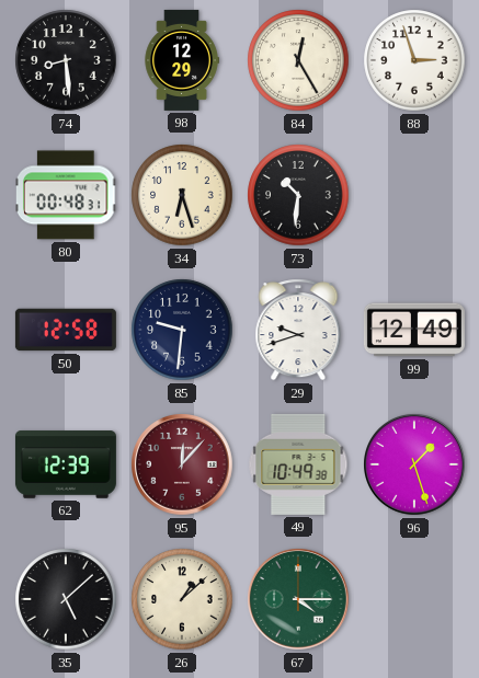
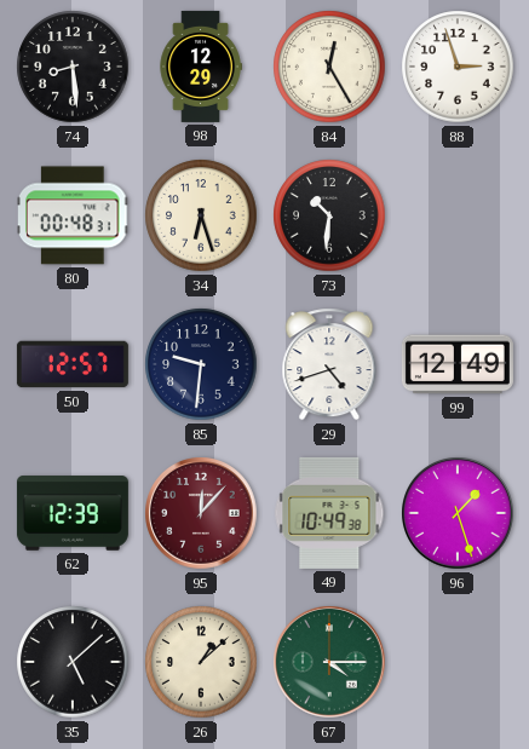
50: 12:58 -> 12:57 (73, 364)
29: 9:42 -> 4:42 (329, 364)
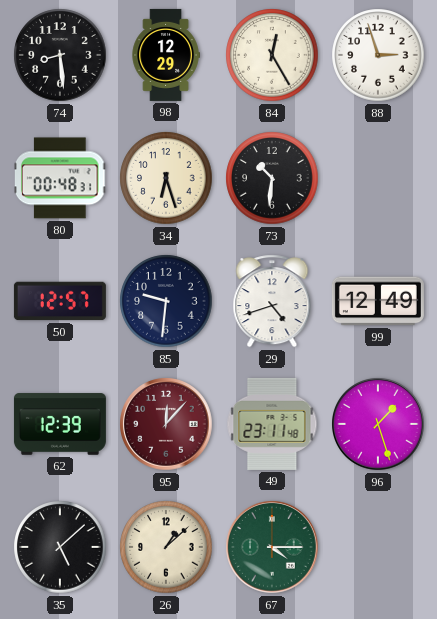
49: 10:49 -> 23:11 (272, 424)
